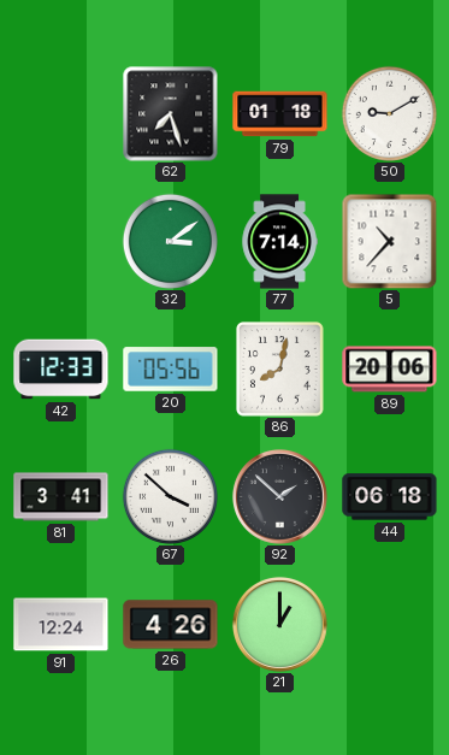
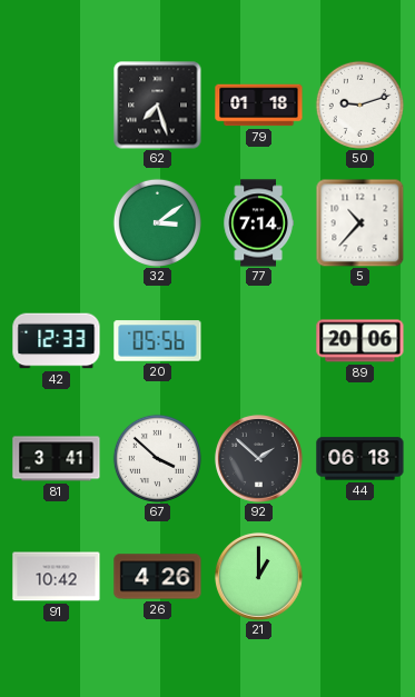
50: 9:10 -> 9:12 (359, 104)
86: 8:02 -> none (280, 370)
91: 12:24 -> 10:42 (57, 577)
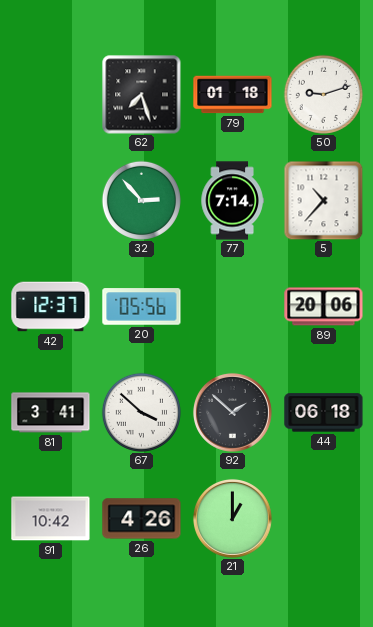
32: 3:09 -> 2:53 (141, 200)
42: 12:33 -> 12:37 (51, 307)
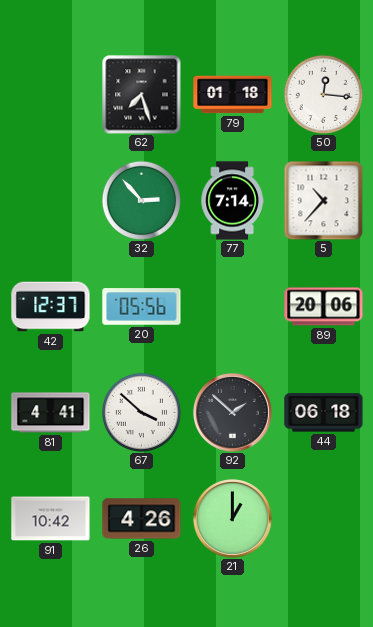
50: 9:12 -> 12:16 (323, 94)
81: 3:41 -> 4:41 (51, 413)
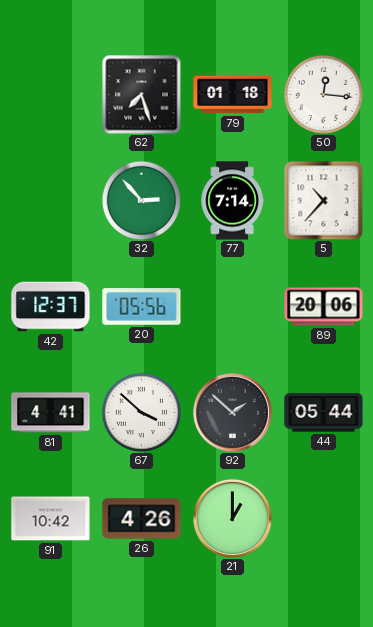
44: 06:18 -> 05:44 (324, 413)
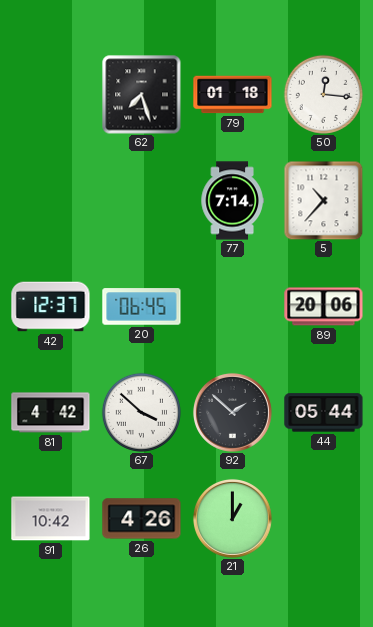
32: 2:53 -> none (141, 200)
20: 05:56 -> 06:45 (142, 307)
81: 4:41 -> 4:42 (51, 413)
